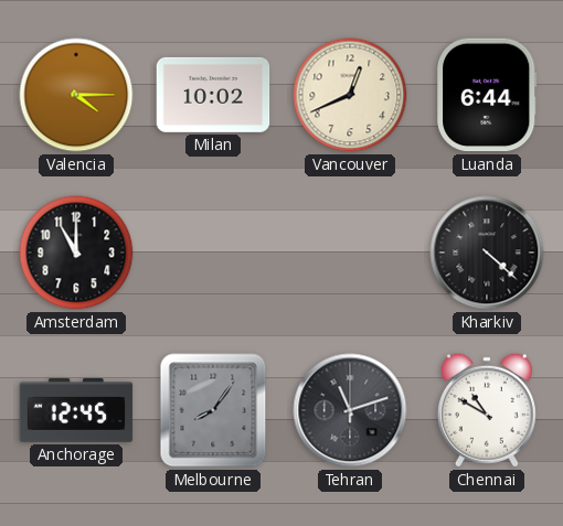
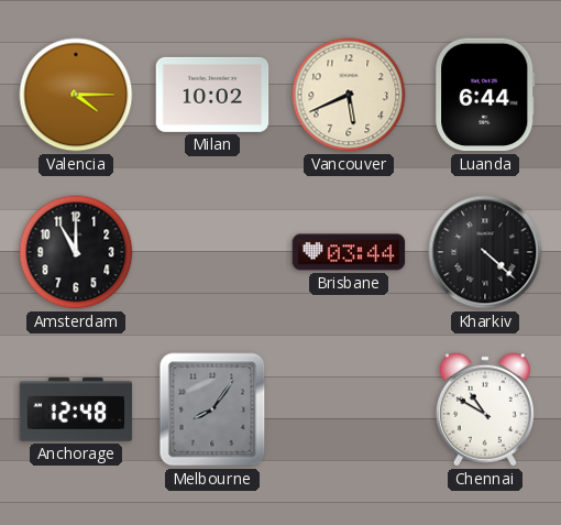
Vancouver: 12:41 -> 5:41 (349, 95)
Brisbane: none -> 03:44 (349, 252)
Anchorage: 12:45 -> 12:48 (76, 411)
Tehran: 11:12 -> none (350, 410)
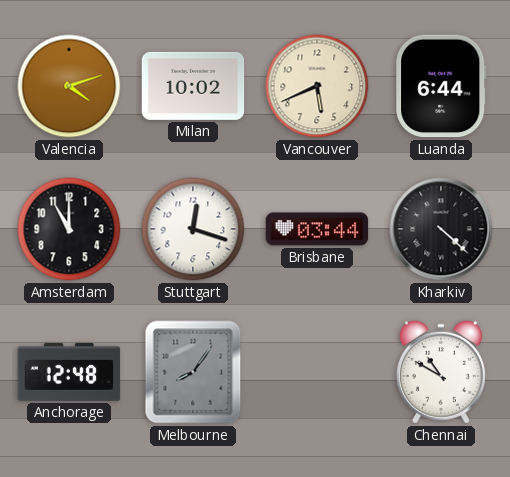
Valencia: 4:15 -> 4:12 (69, 86)
Stuttgart: none -> 12:18 (193, 229)
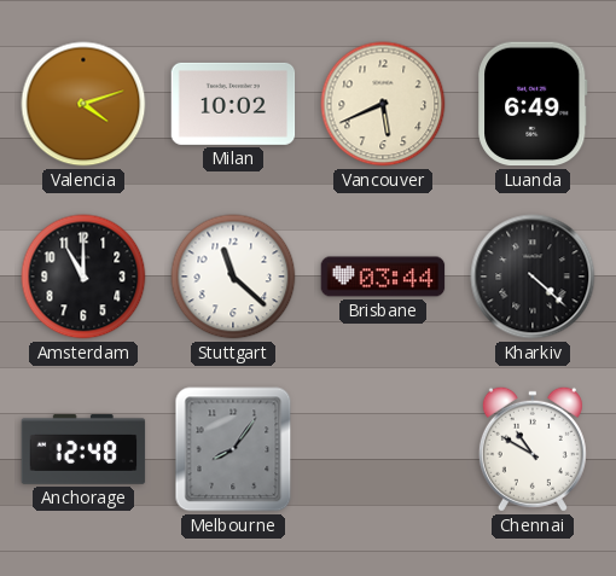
Luanda: 6:44 -> 6:49 (533, 104)
Stuttgart: 12:18 -> 11:22 (233, 277)
